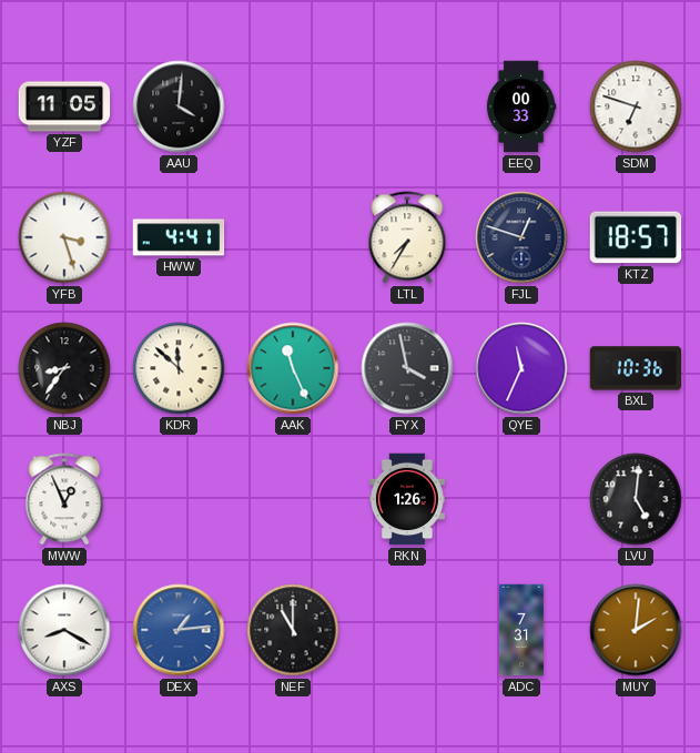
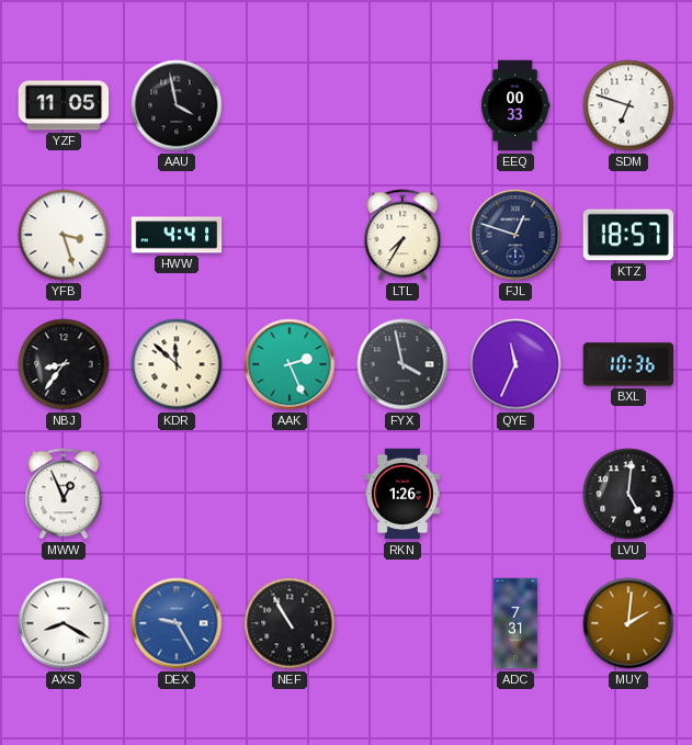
AAU: 4:01 -> 3:58 (177, 105)
AAK: 11:26 -> 2:26 (290, 364)
DEX: 1:14 -> 9:25 (177, 623)
NEF: 11:00 -> 10:55 (290, 623)
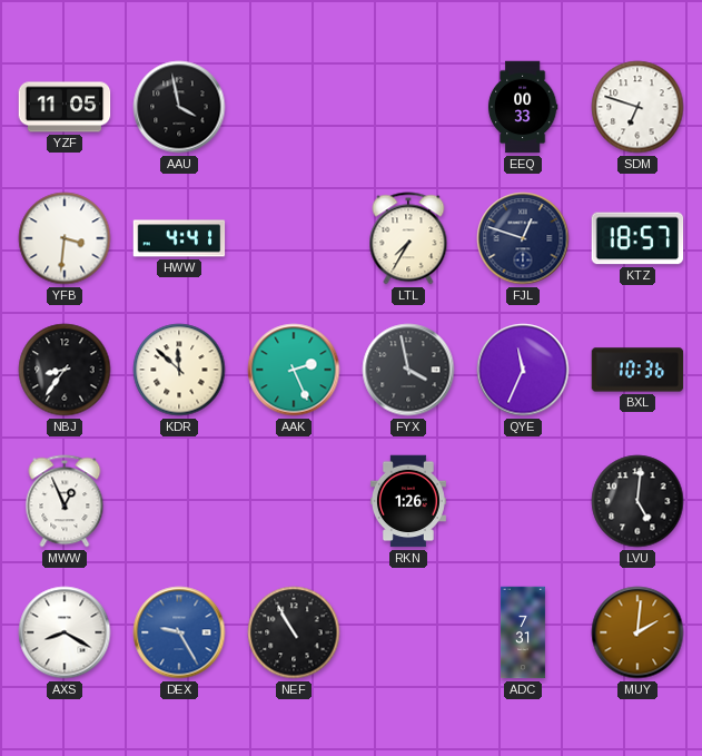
YFB: 3:27 -> 3:31 (65, 238)
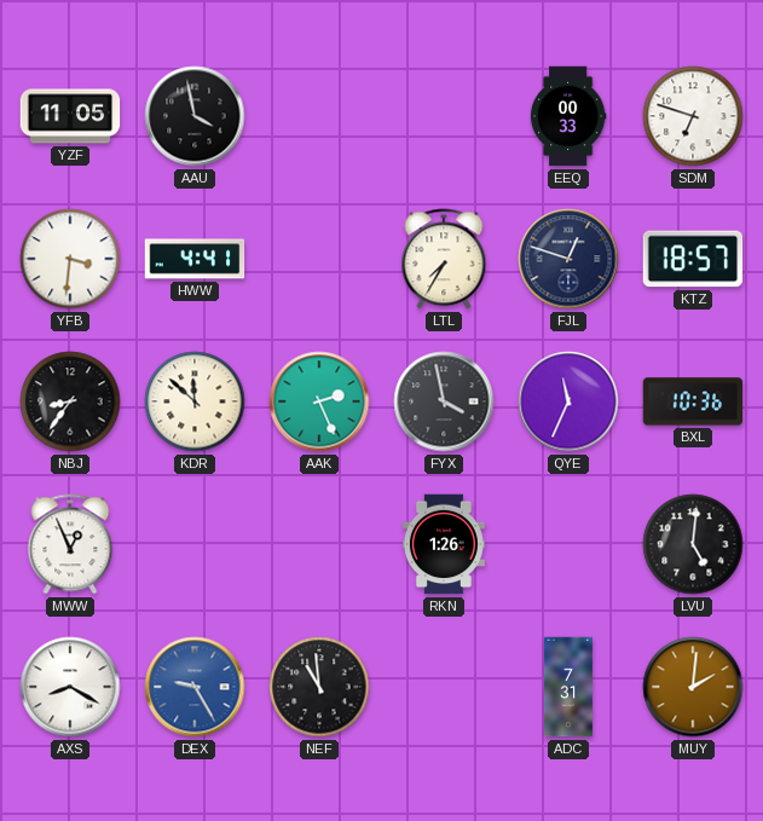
NEF: 10:55 -> 10:59 (319, 687)
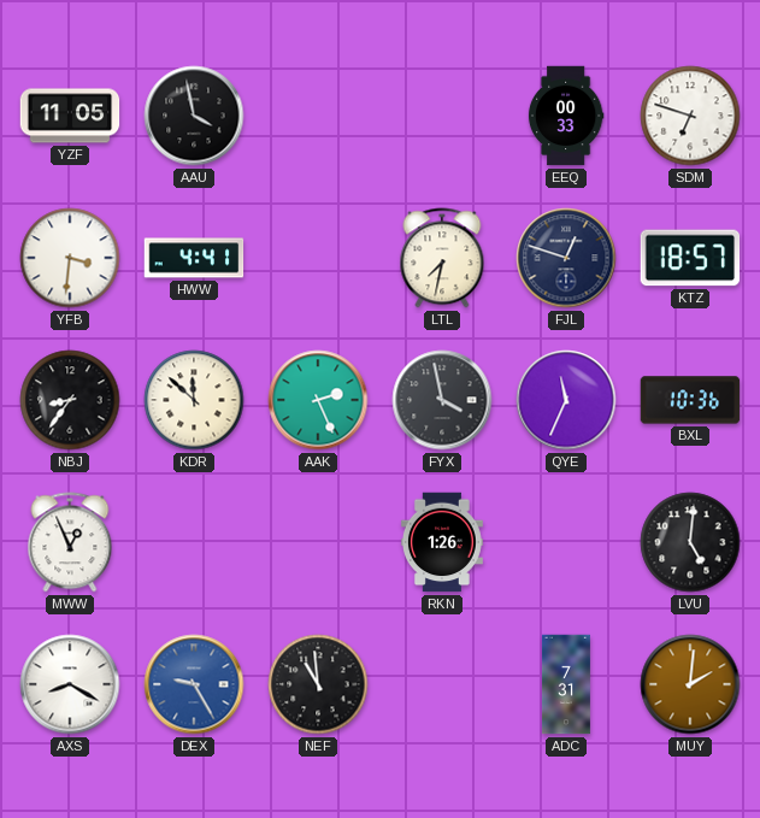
LTL: 7:35 -> 7:32 (442, 258)
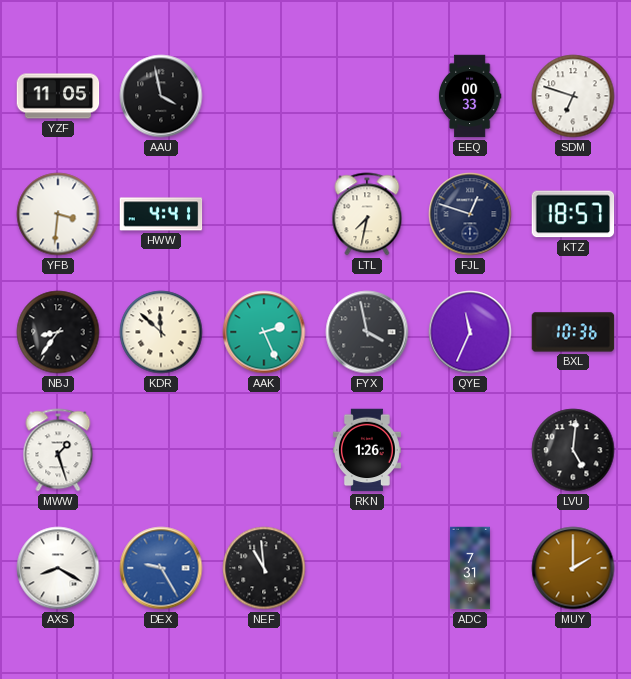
MWW: 12:56 -> 1:27 (58, 450)
MUY: 2:01 -> 2:00 (573, 568)
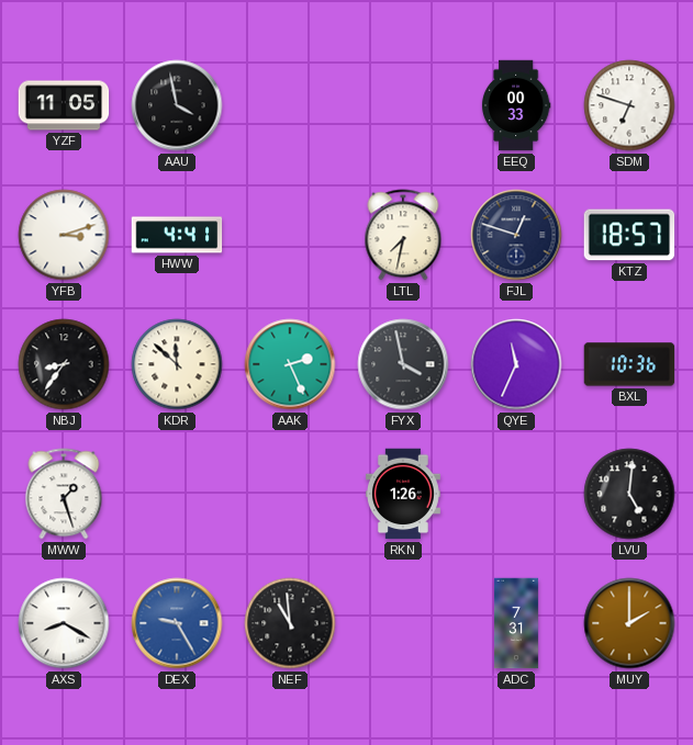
YFB: 3:31 -> 3:12 (64, 235)
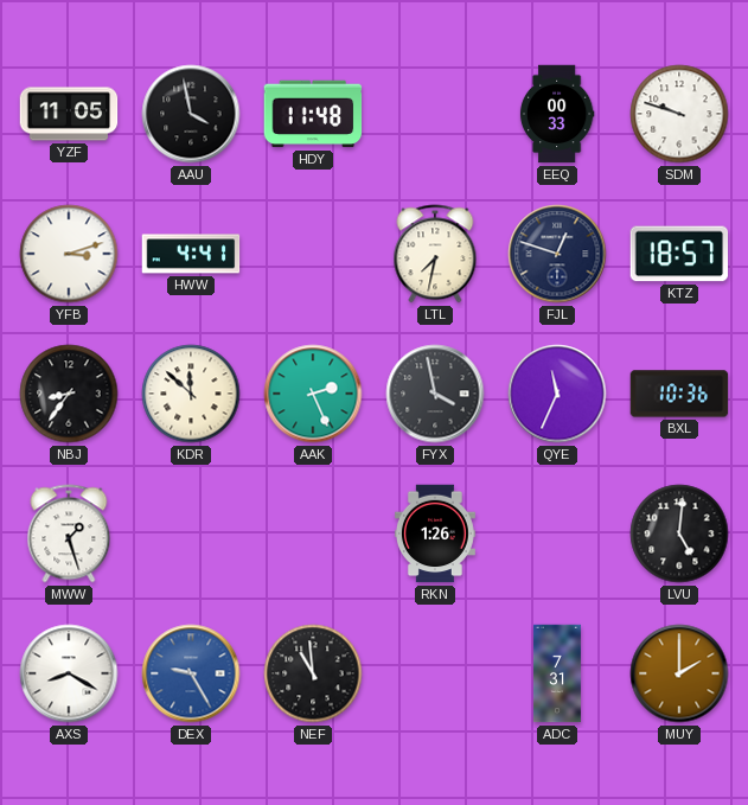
HDY: none -> 11:48 (313, 114)
SDM: 6:48 -> 9:48 (679, 114)
